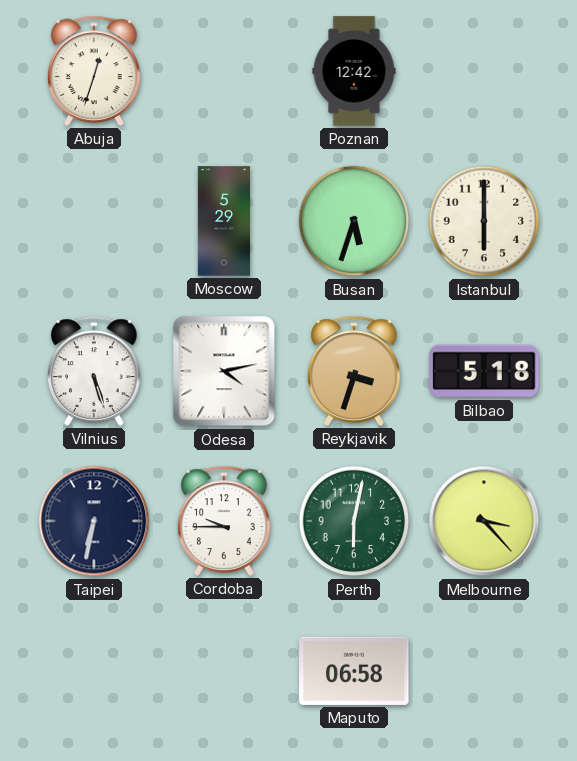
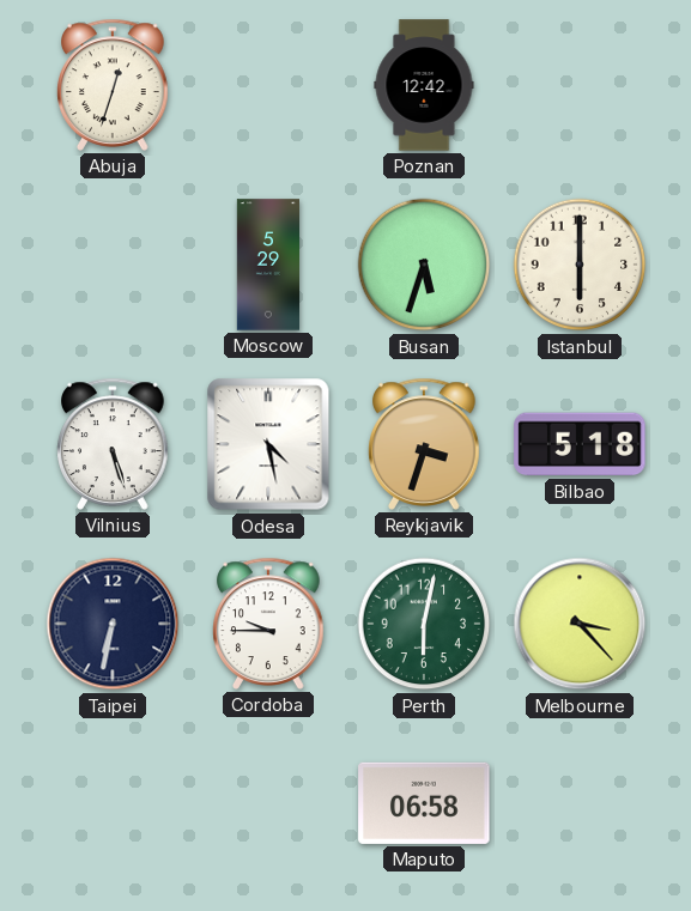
Odesa: 4:13 -> 4:28 (268, 444)
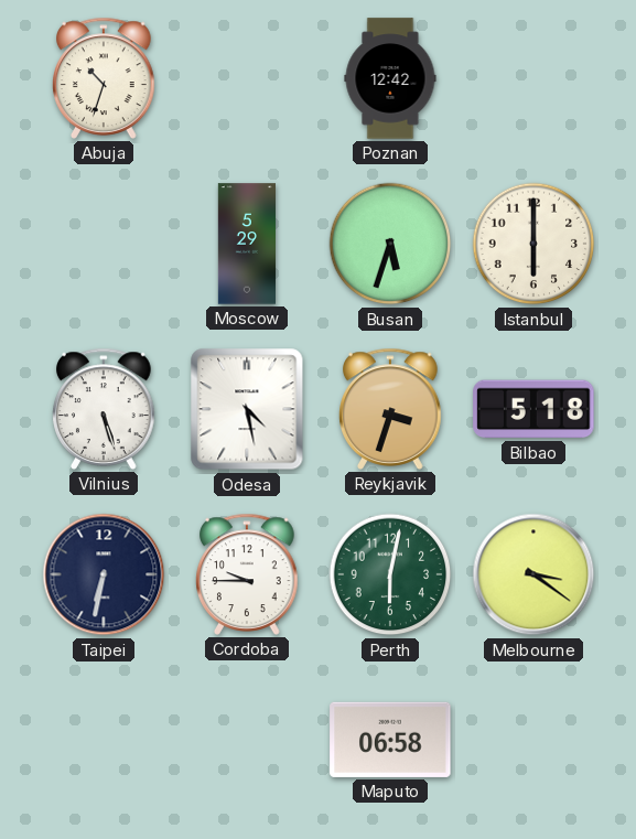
Abuja: 12:33 -> 10:33 (104, 78)
Melbourne: 3:23 -> 3:21 (533, 574)
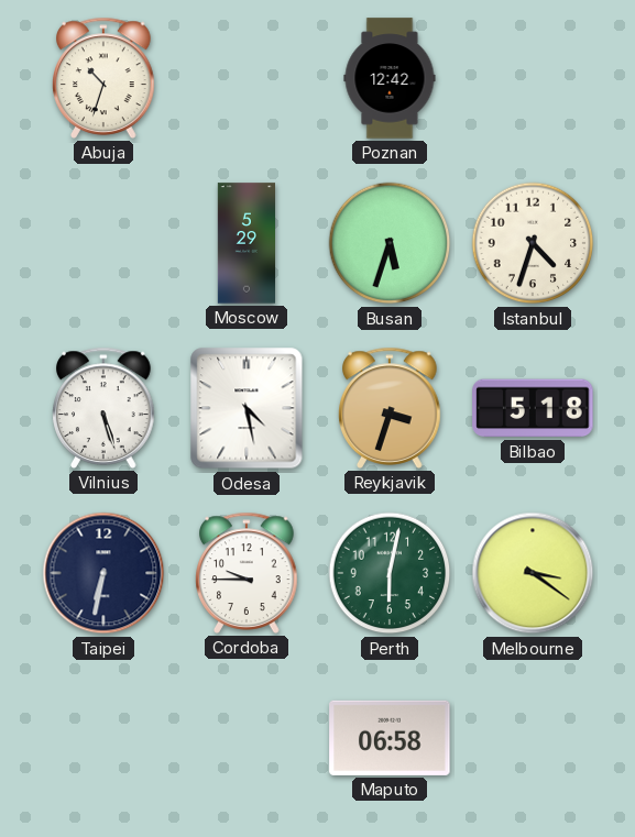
Istanbul: 6:00 -> 4:33 (533, 243)
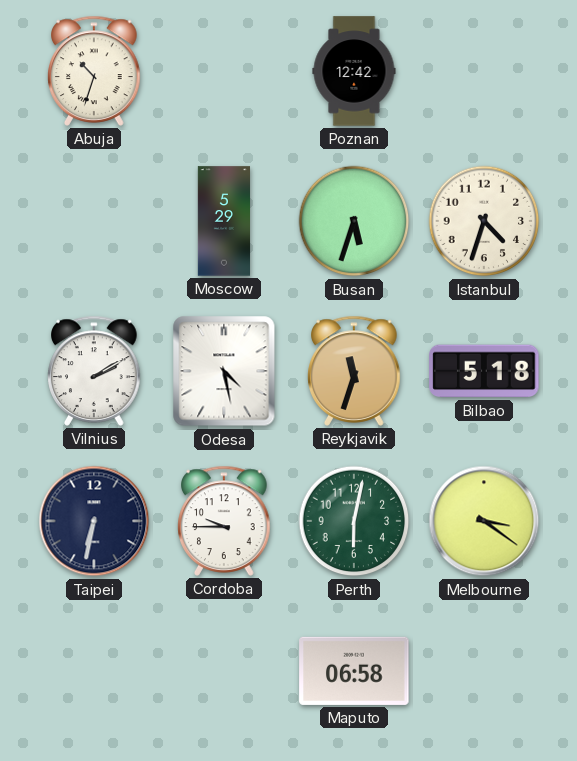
Vilnius: 5:27 -> 2:10 (94, 371)
Reykjavik: 3:33 -> 11:33 (354, 371)
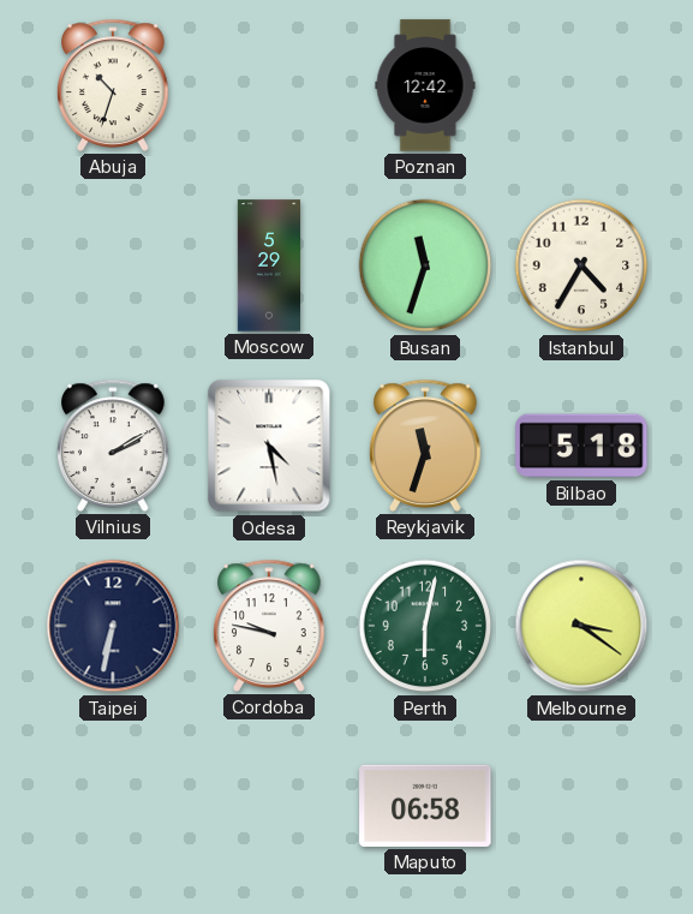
Busan: 5:33 -> 11:33 (425, 265)
Istanbul: 4:33 -> 4:35 (581, 265)
Cordoba: 9:45 -> 9:47 (269, 626)
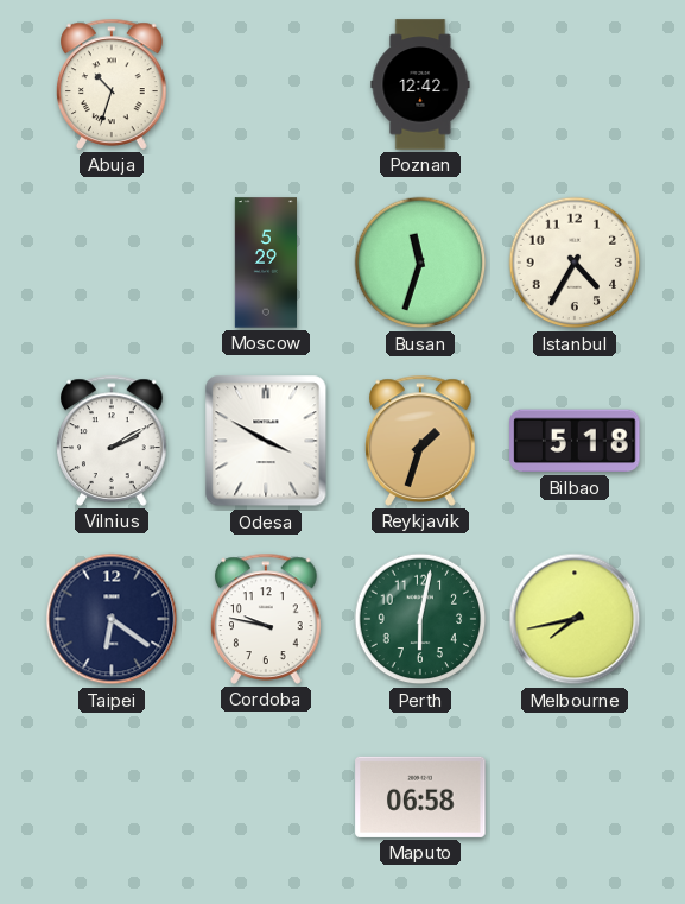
Odesa: 4:28 -> 3:50 (266, 441)
Reykjavik: 11:33 -> 1:33 (420, 441)
Taipei: 6:32 -> 6:21 (112, 619)
Melbourne: 3:21 -> 7:43 (575, 619)
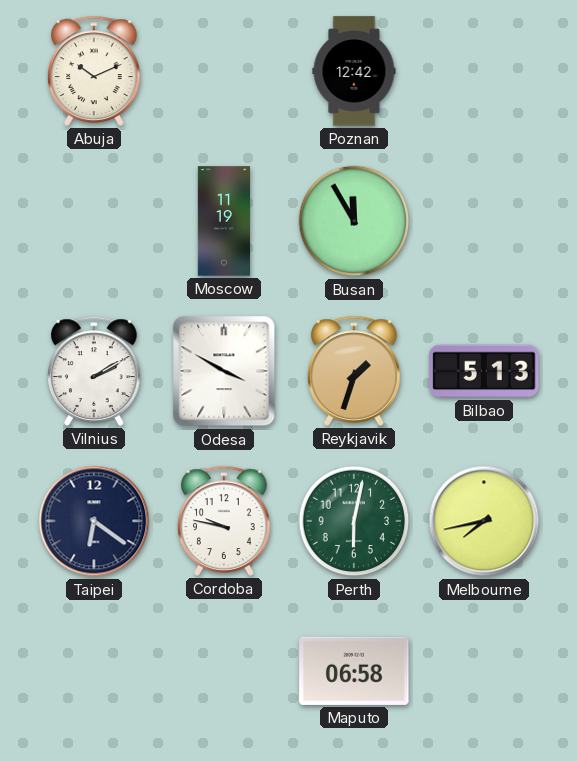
Abuja: 10:33 -> 10:11 (94, 71)
Moscow: 5:29 -> 11:19 (223, 221)
Busan: 11:33 -> 11:55 (354, 221)
Istanbul: 4:35 -> none (575, 263)
Bilbao: 5:18 -> 5:13 (484, 371)
